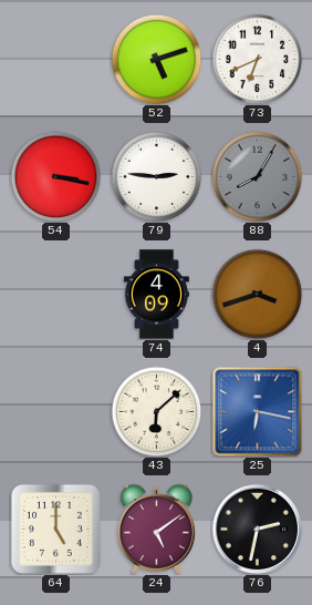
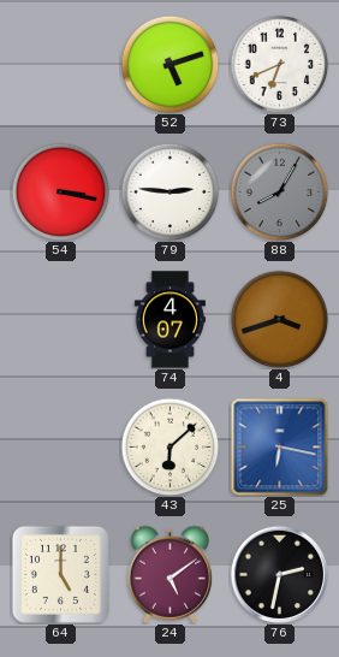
74: 4:09 -> 4:07 (169, 320)
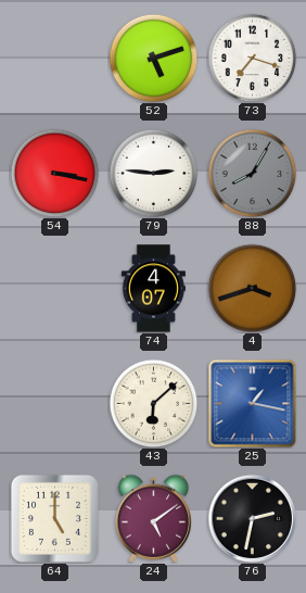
73: 6:41 -> 7:18 (252, 58)
25: 6:17 -> 1:17 (252, 403)
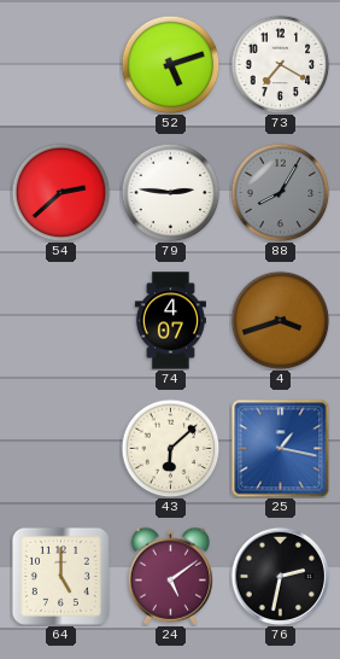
73: 7:18 -> 7:20 (280, 64)
54: 3:17 -> 2:38 (60, 192)
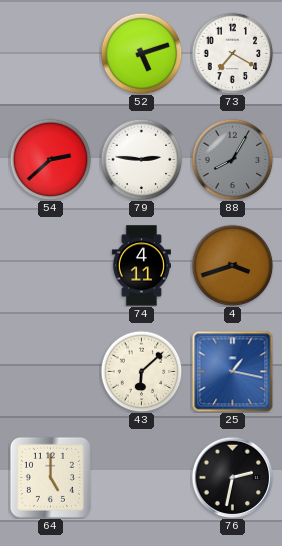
74: 4:07 -> 4:11 (141, 266)
24: 5:09 -> none (170, 576)
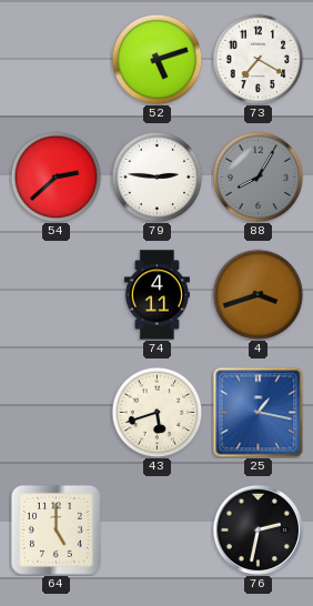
43: 6:08 -> 5:42 (156, 412)
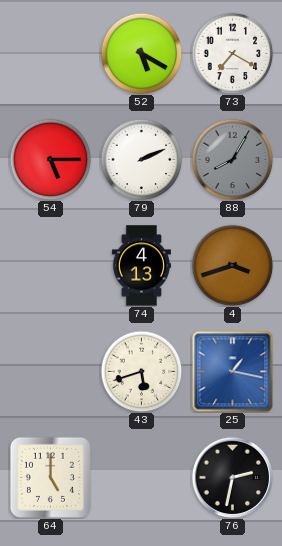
52: 5:12 -> 5:20 (141, 53)
54: 2:38 -> 5:15 (50, 159)
79: 2:46 -> 2:11 (141, 159)
74: 4:11 -> 4:13 (141, 266)
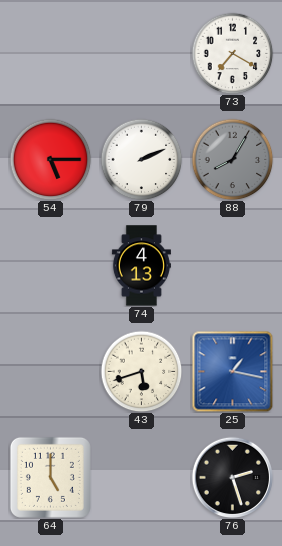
52: 5:20 -> none (141, 53)
4: 3:42 -> none (232, 265)
76: 2:32 -> 2:27 (232, 477)
